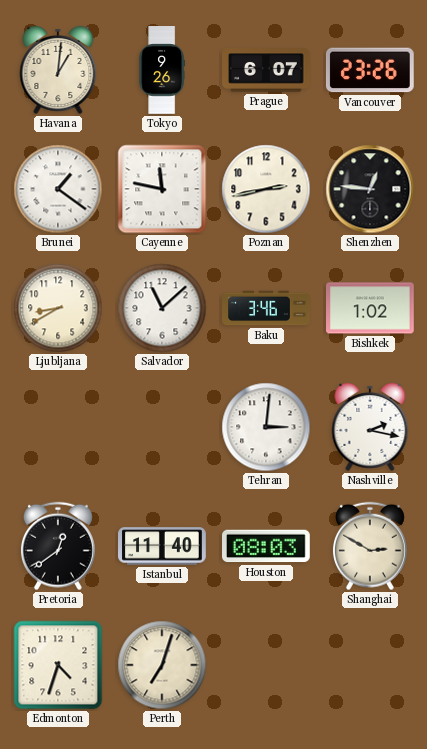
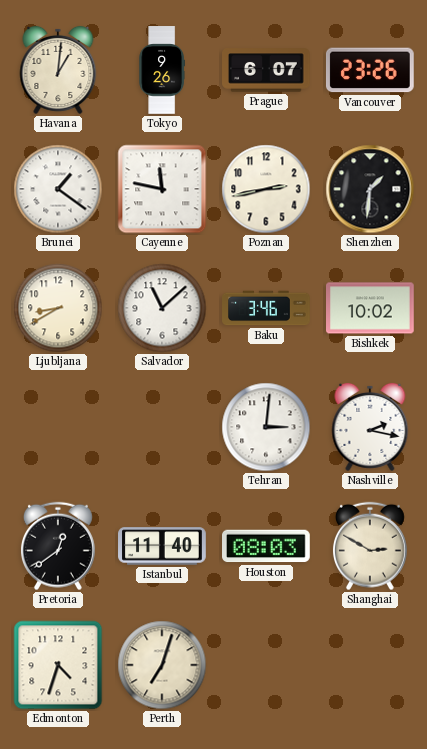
Shenzhen: 12:46 -> 1:31 (370, 189)
Bishkek: 1:02 -> 10:02 (371, 308)
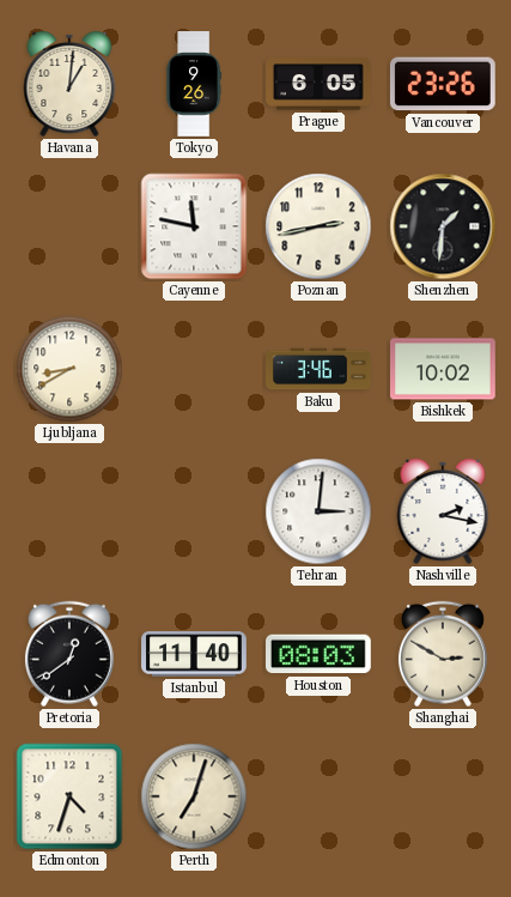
Prague: 6:07 -> 6:05 (318, 84)
Brunei: 1:21 -> none (58, 189)
Salvador: 11:08 -> none (162, 308)
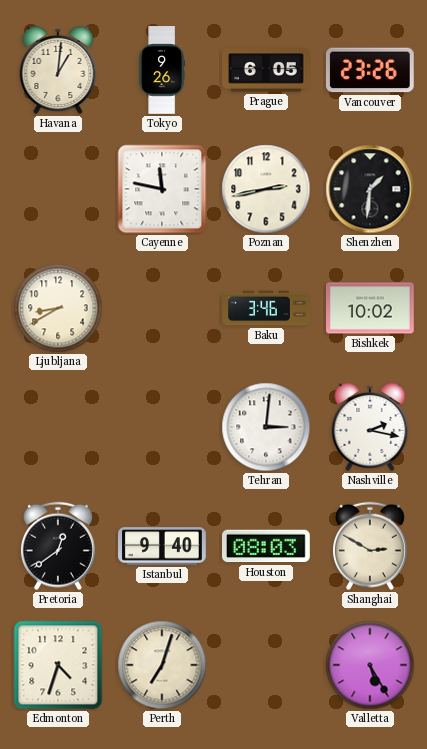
Istanbul: 11:40 -> 9:40 (162, 546)
Valletta: none -> 5:25 (370, 665)
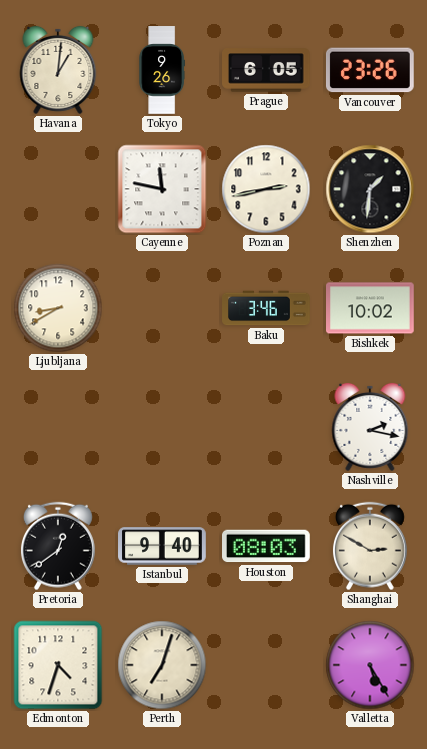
Tehran: 3:01 -> none (266, 427)
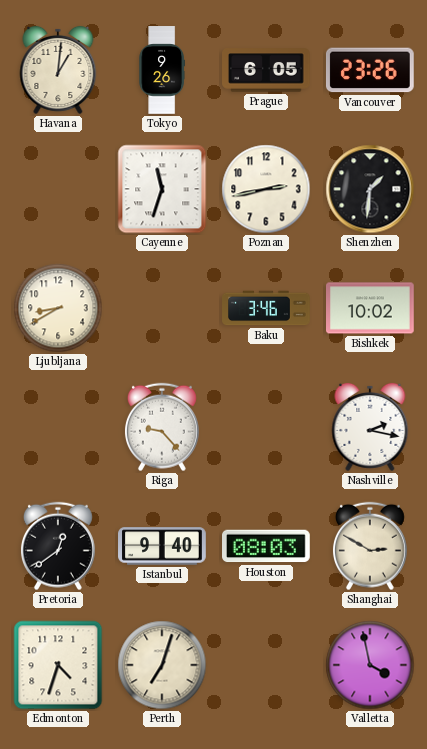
Cayenne: 11:47 -> 11:33 (162, 189)
Riga: none -> 9:23 (162, 427)
Valletta: 5:25 -> 3:58 (370, 665)
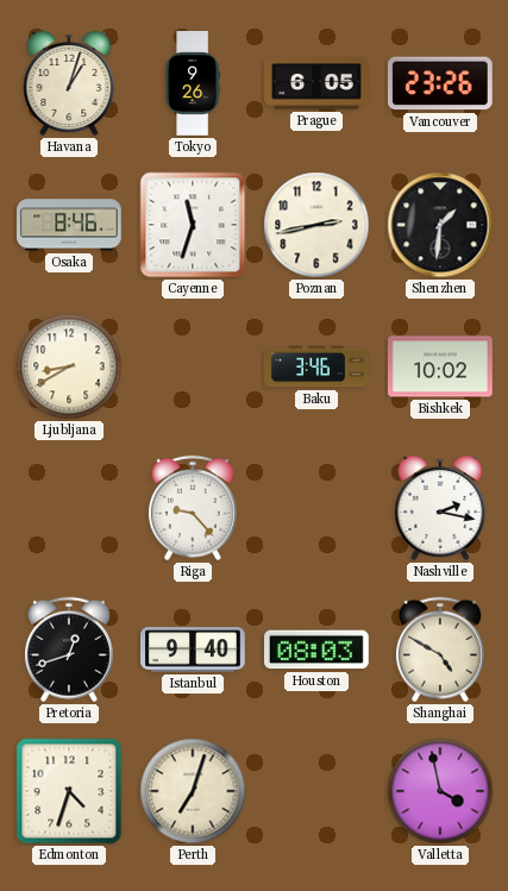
Havana: 1:01 -> 1:03 (69, 83)
Osaka: none -> 8:46 (70, 225)
Pretoria: 12:39 -> 12:42 (69, 650)
Shanghai: 2:50 -> 4:50 (440, 650)
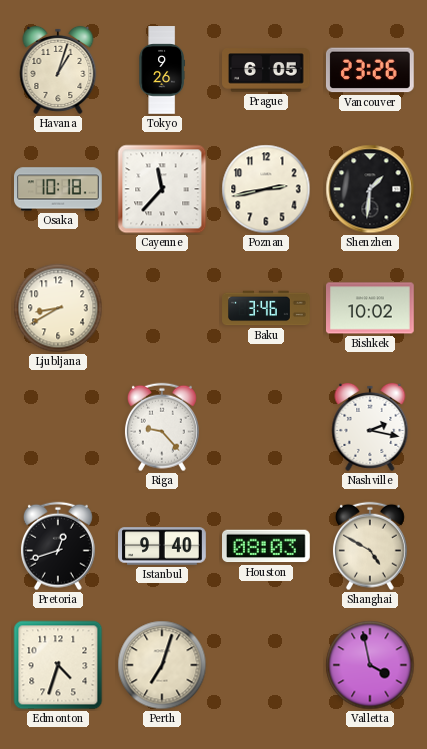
Osaka: 8:46 -> 10:18 (59, 189)
Cayenne: 11:33 -> 11:37 (162, 189)
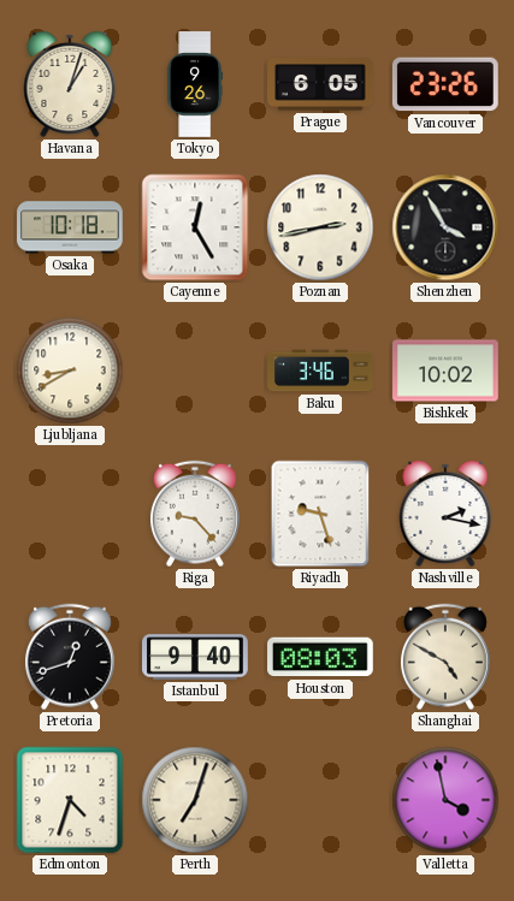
Cayenne: 11:37 -> 12:25 (195, 227)
Shenzhen: 1:31 -> 3:55 (445, 227)
Riyadh: none -> 9:27 (320, 514)
